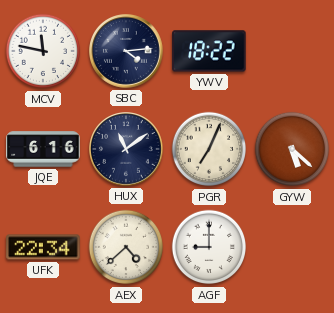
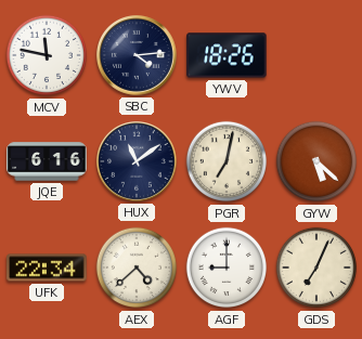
YWV: 18:22 -> 18:26 (227, 55)
PGR: 7:04 -> 7:02 (227, 161)
GDS: none -> 7:04 (316, 268)
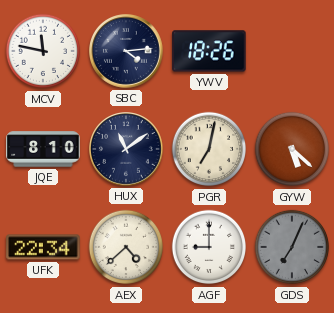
JQE: 6:16 -> 8:10 (43, 149)
GDS dial: cream -> grey (292, 247)
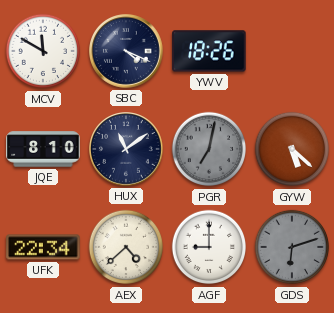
MCV: 11:47 -> 11:50 (43, 51)
SBC: 4:14 -> 4:19 (127, 52)
PGR dial: cream -> grey (209, 149)
GDS: 7:04 -> 6:12 (292, 247)
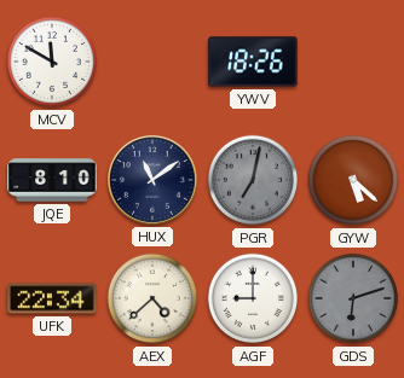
SBC: 4:19 -> none (127, 52)
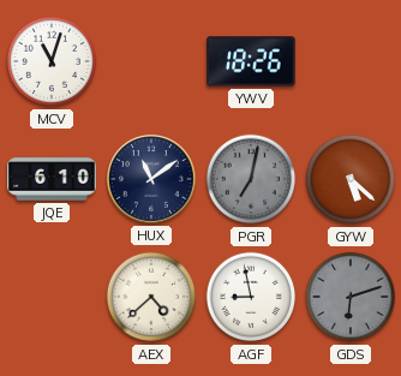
MCV: 11:50 -> 11:03 (52, 61)
JQE: 8:10 -> 6:10 (52, 179)
UFK: 22:34 -> none (52, 298)
AGF: 9:00 -> 8:58 (251, 297)
